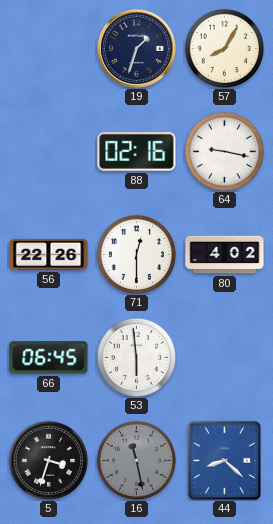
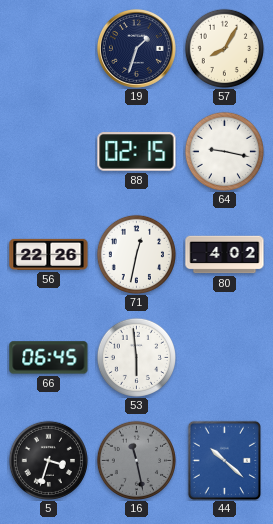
88: 02:16 -> 02:15 (137, 152)
71: 12:30 -> 12:32 (136, 254)
44: 8:22 -> 10:22 (224, 460)
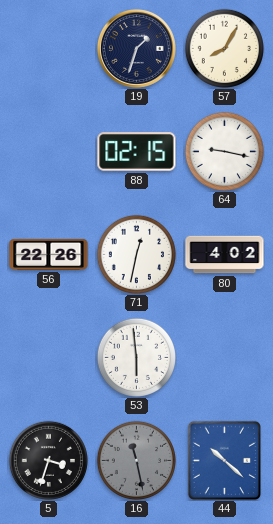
66: 06:45 -> none (49, 358)
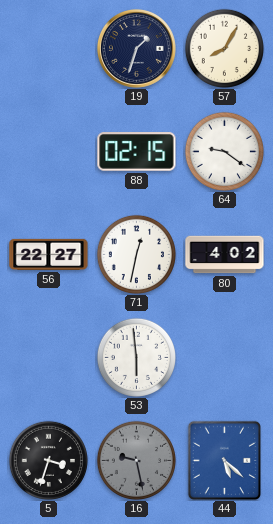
64: 9:17 -> 9:21 (224, 151)
56: 22:26 -> 22:27 (49, 254)
16: 11:28 -> 9:28 (136, 460)
44: 10:22 -> 5:22 (224, 460)
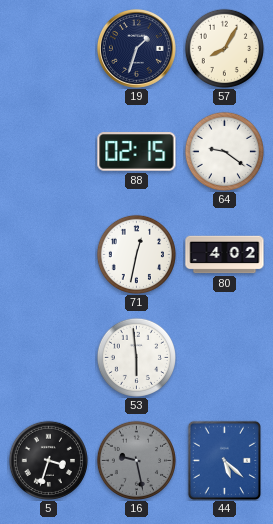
56: 22:27 -> none (49, 254)
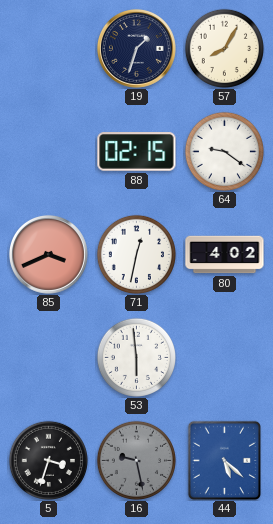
85: none -> 3:41 (48, 254)
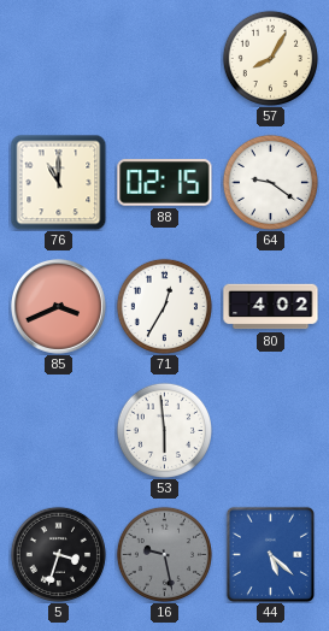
19: 1:33 -> none (136, 48)
76: none -> 11:00 (58, 182)
71: 12:32 -> 12:35 (164, 306)
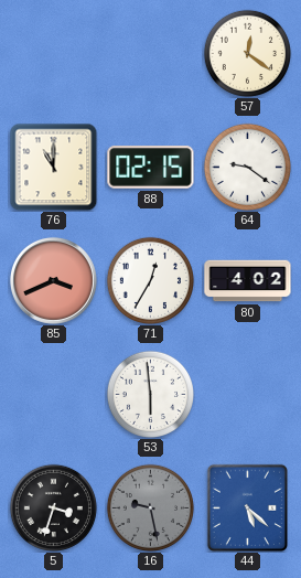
57: 8:05 -> 12:21 (247, 53)
